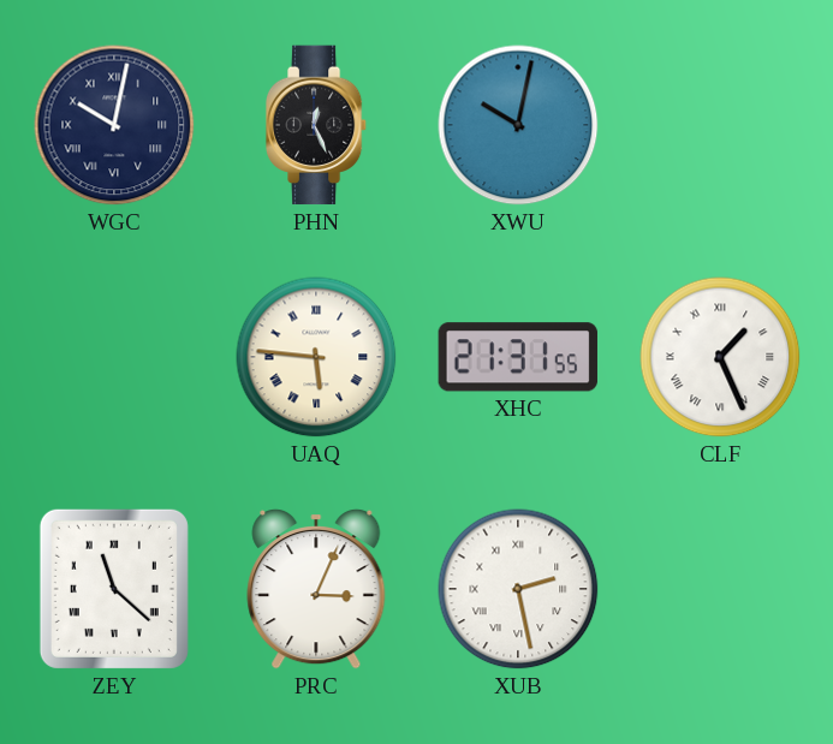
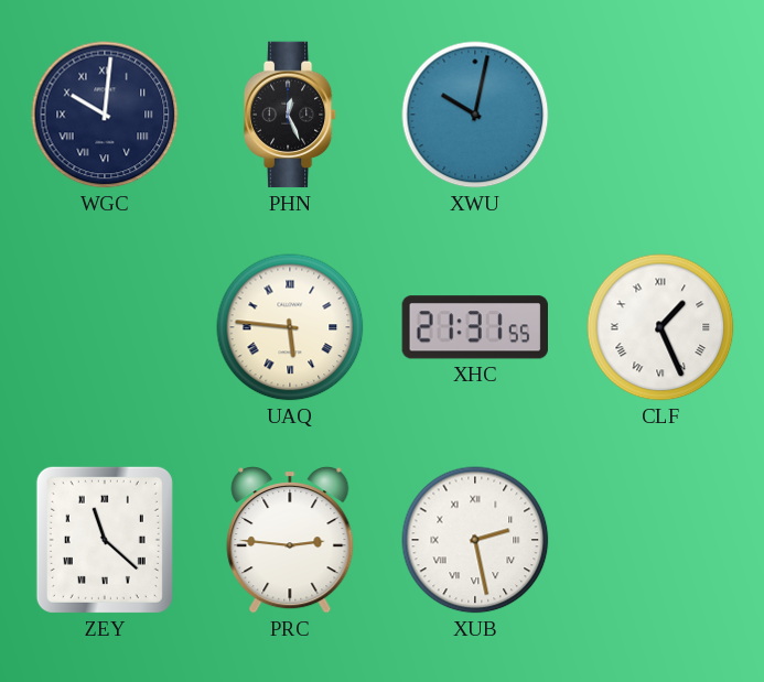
WGC: 10:02 -> 10:01 (105, 115)
PRC: 3:04 -> 2:46 (290, 540)
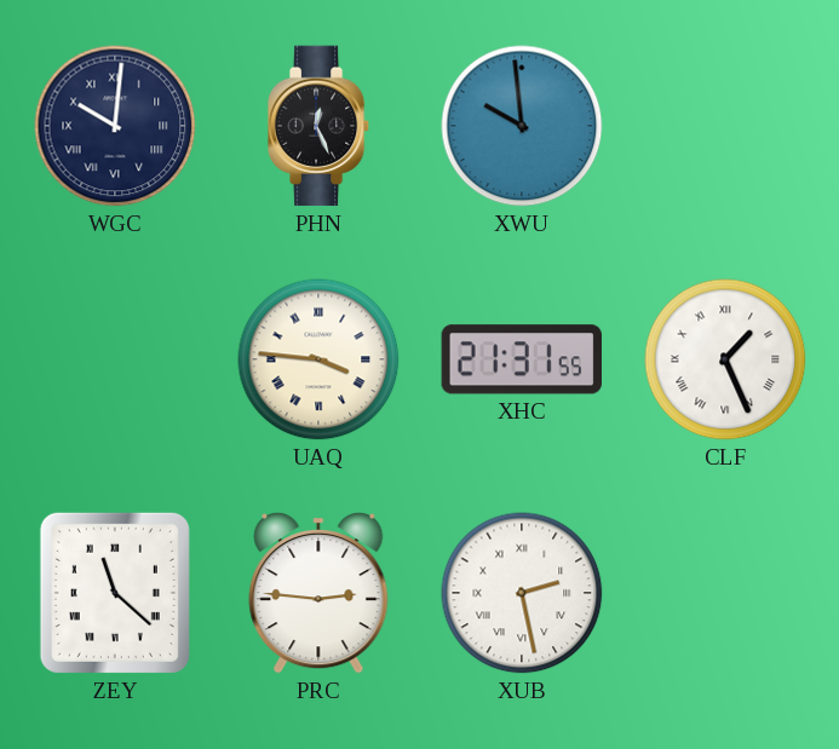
XWU: 10:02 -> 9:59 (522, 126)
UAQ: 5:46 -> 3:46 (318, 359)
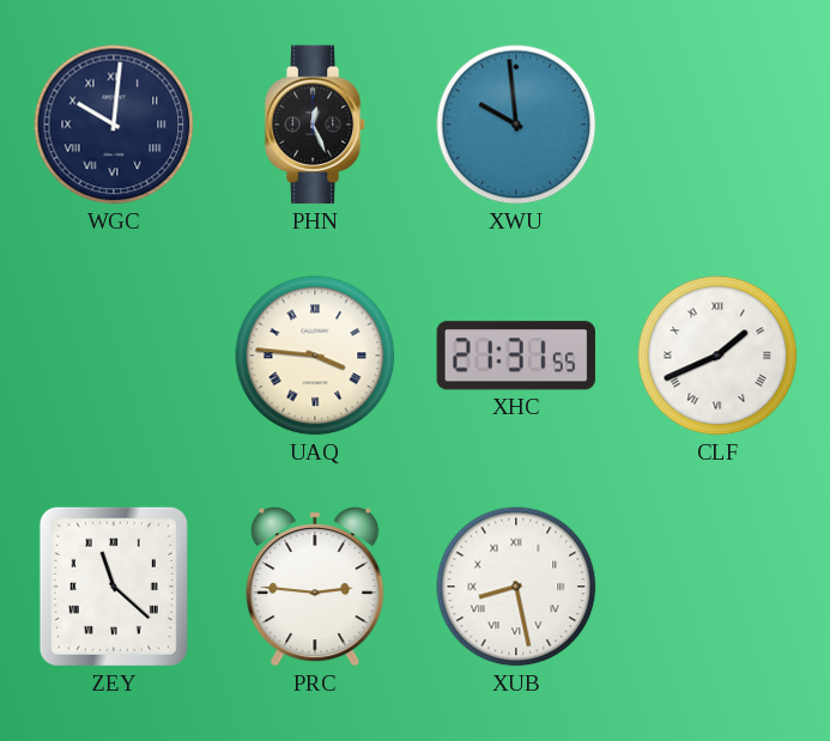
CLF: 1:26 -> 1:41 (717, 356)
XUB: 2:28 -> 8:28 (516, 587)
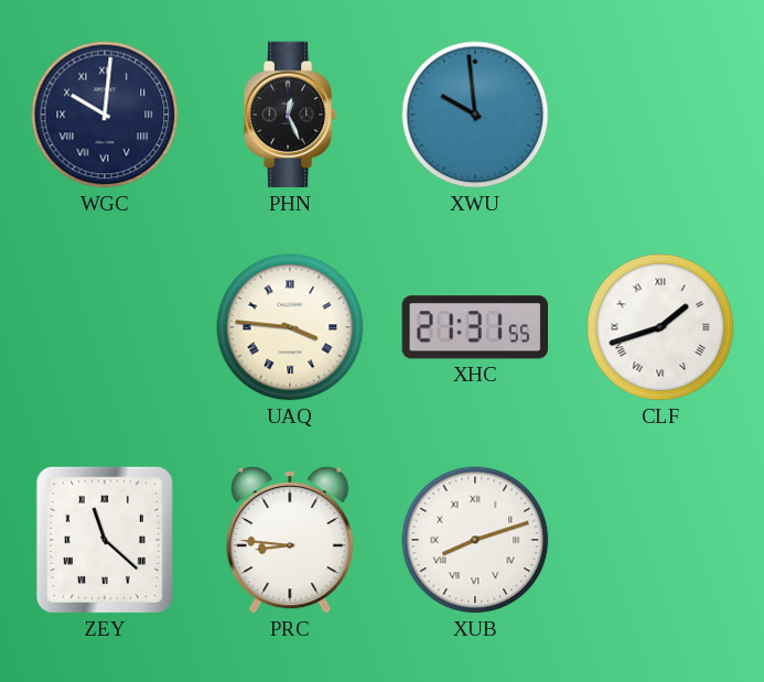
CLF: 1:41 -> 1:42 (660, 327)
PRC: 2:46 -> 8:46 (290, 540)
XUB: 8:28 -> 8:12 (475, 540)
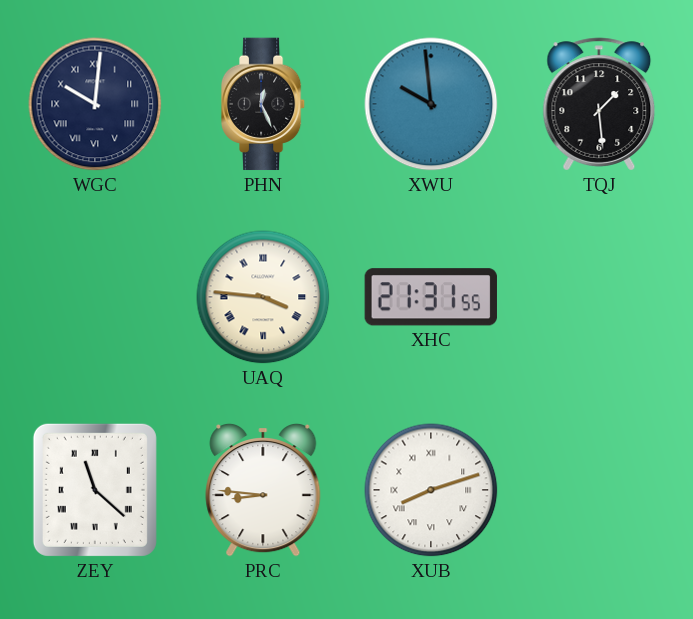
TQJ: none -> 1:29 (599, 104)
CLF: 1:42 -> none (660, 327)
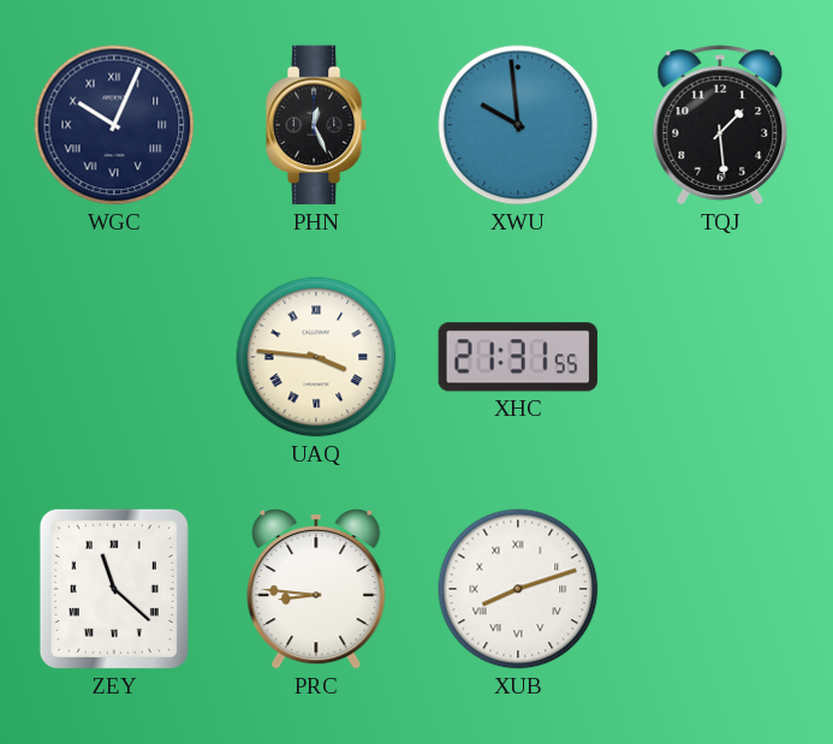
WGC: 10:01 -> 10:04 (114, 125)
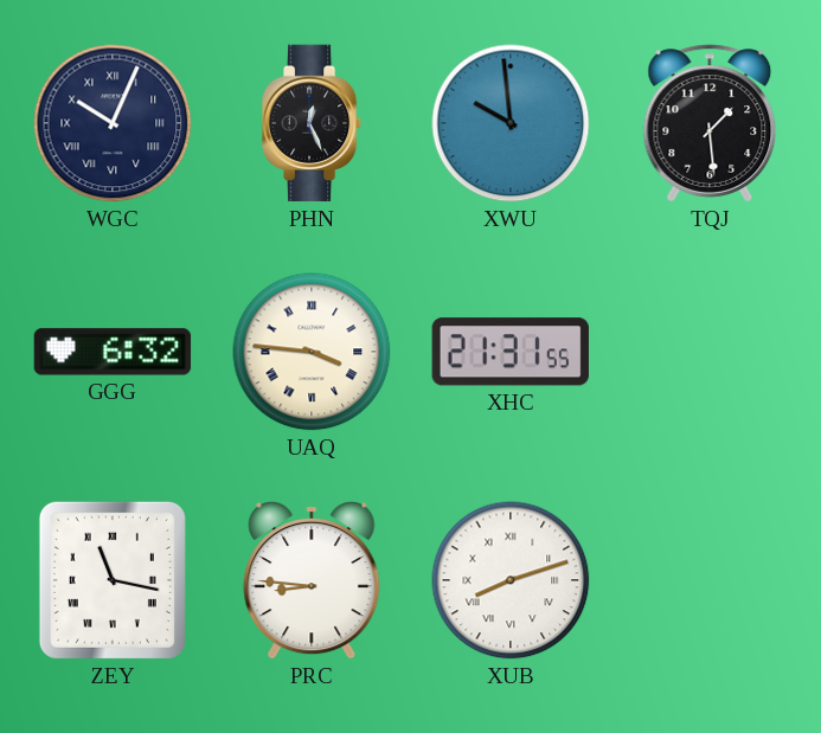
GGG: none -> 6:32 (113, 352)
ZEY: 11:22 -> 11:17 (113, 580)
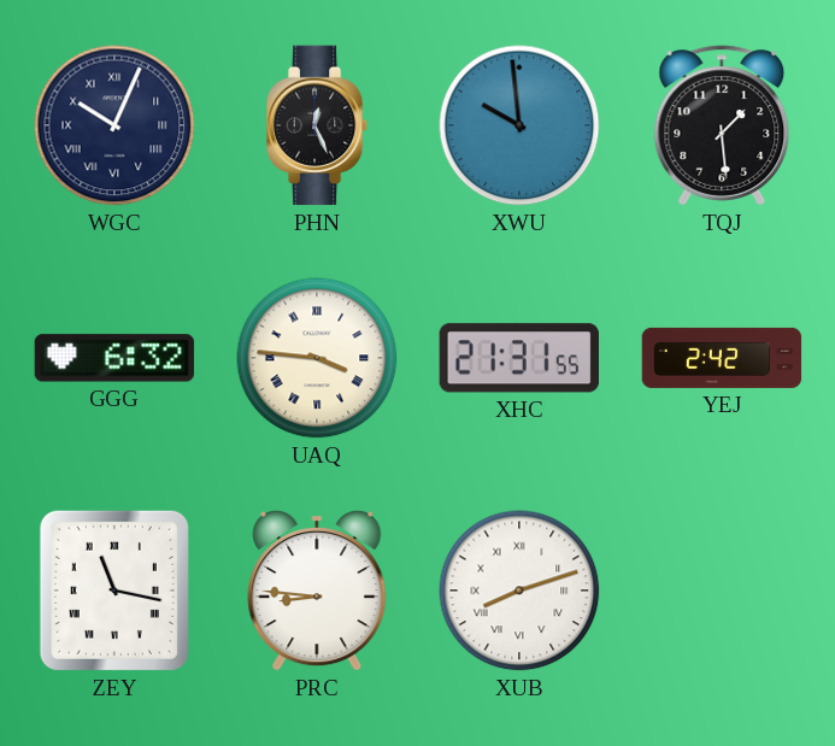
YEJ: none -> 2:42 (722, 358)
